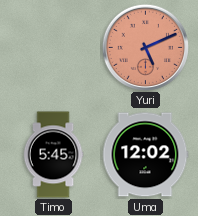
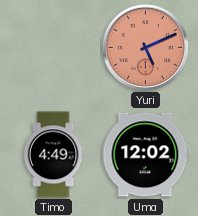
Timo: 5:45 -> 4:49 (53, 155)
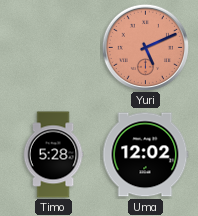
Timo: 4:49 -> 5:28 (53, 155)
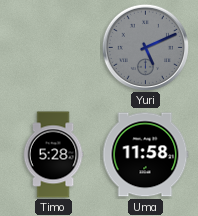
Yuri dial: salmon -> grey (145, 47)
Uma: 12:02 -> 11:58 (145, 155)
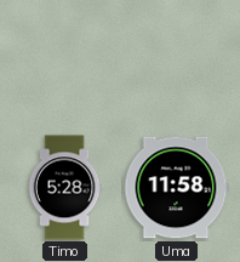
Yuri: 5:11 -> none (145, 47)
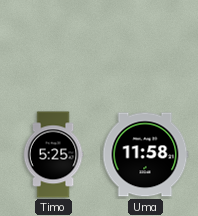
Timo: 5:28 -> 5:25 (53, 155)
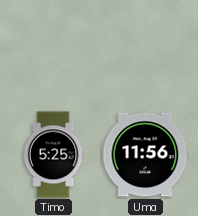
Uma: 11:58 -> 11:56 (145, 155)
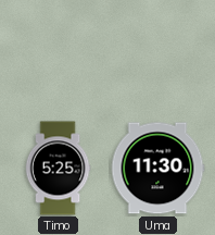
Uma: 11:56 -> 11:30 (157, 169)
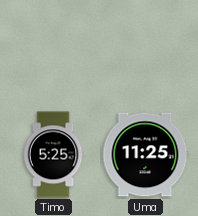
Uma: 11:30 -> 11:25 (145, 155)
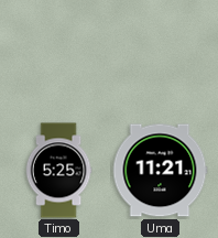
Uma: 11:25 -> 11:21 (160, 171)
